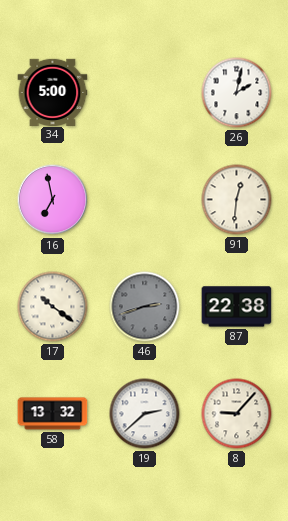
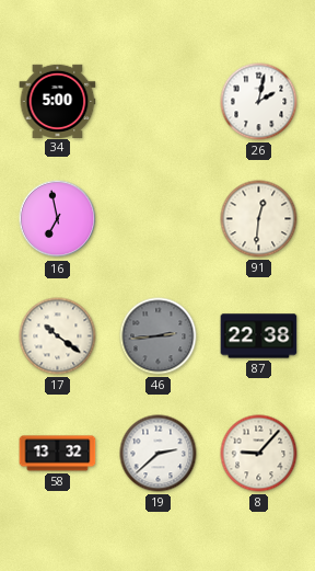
46: 2:42 -> 2:44 (159, 336)
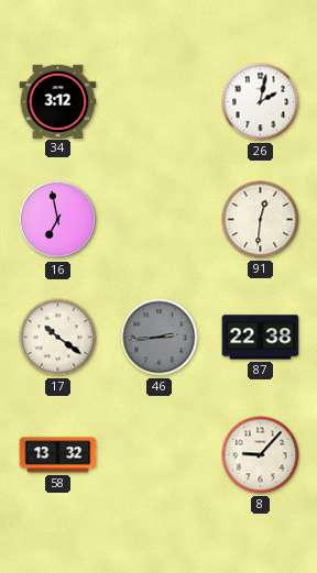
34: 5:00 -> 3:12 (58, 101)
19: 2:38 -> none (159, 454)
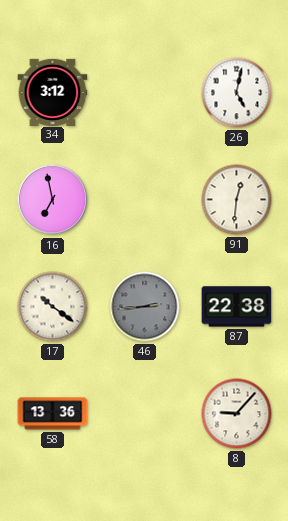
26: 2:02 -> 5:02 (237, 93)
58: 13:32 -> 13:36 (53, 414)
